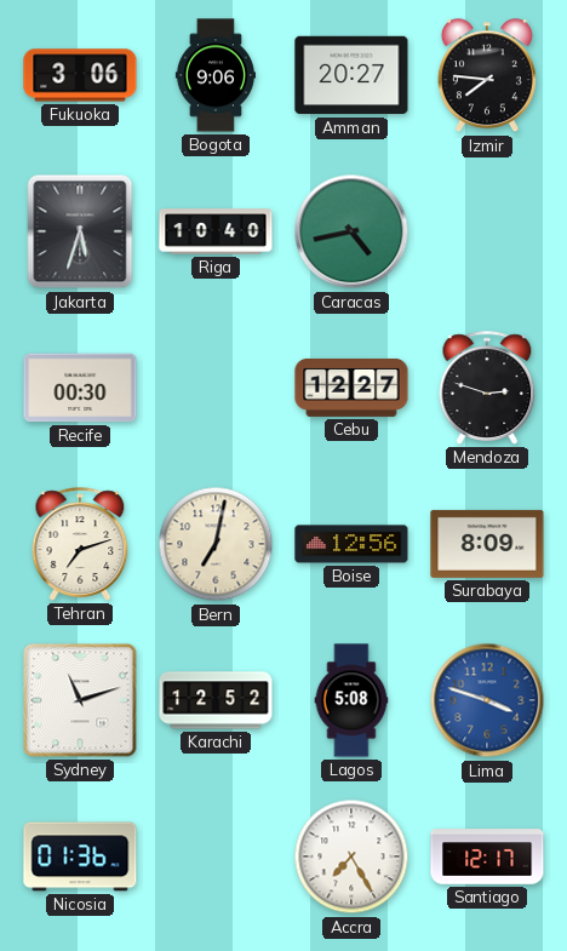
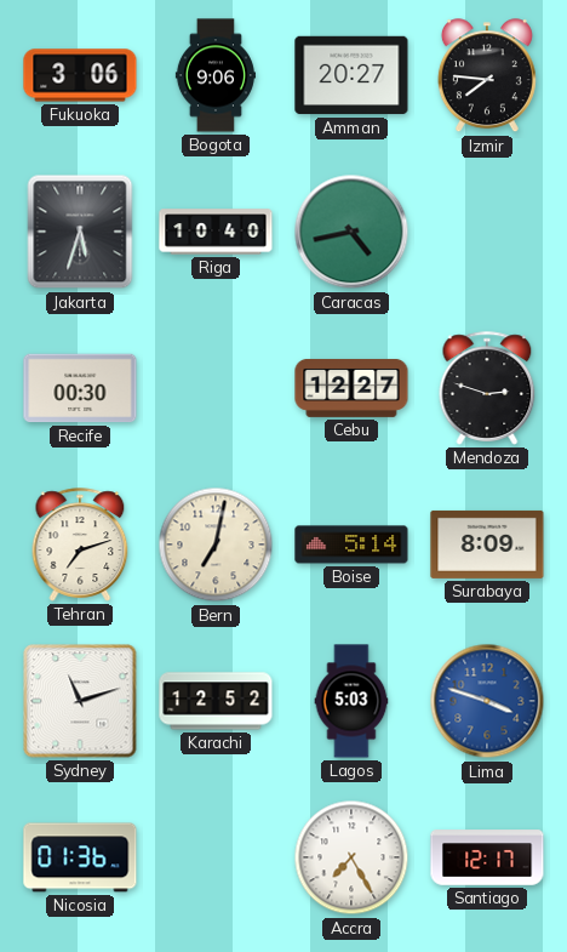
Boise: 12:56 -> 5:14 (351, 545)
Lagos: 5:08 -> 5:03 (351, 701)
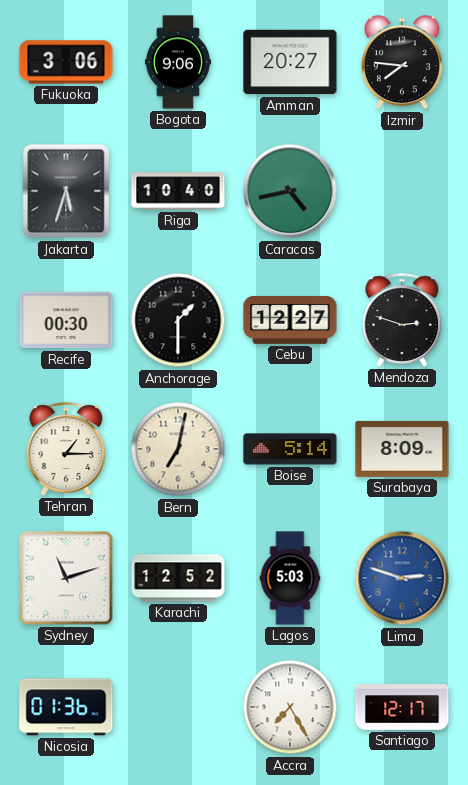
Anchorage: none -> 1:30 (178, 320)
Tehran: 7:12 -> 1:15 (66, 449)
Lima: 3:48 -> 2:48 (402, 578)
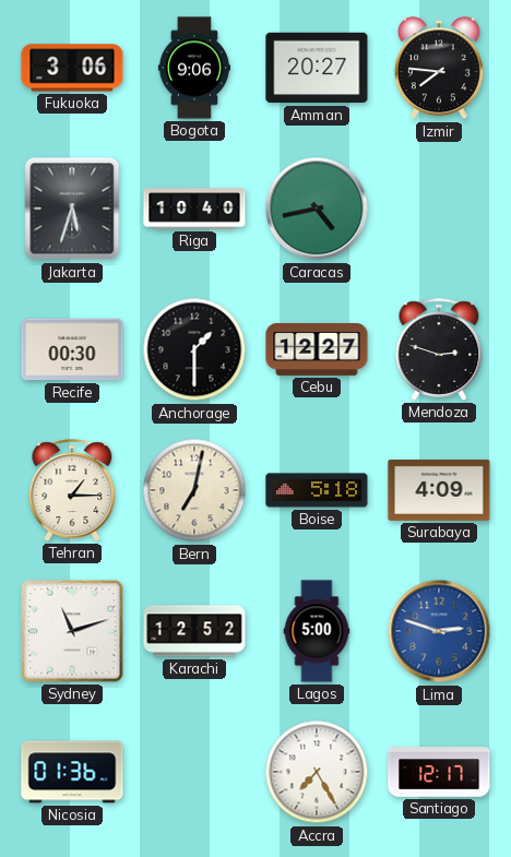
Boise: 5:14 -> 5:18 (317, 490)
Surabaya: 8:09 -> 4:09 (439, 490)
Lagos: 5:03 -> 5:00 (317, 631)
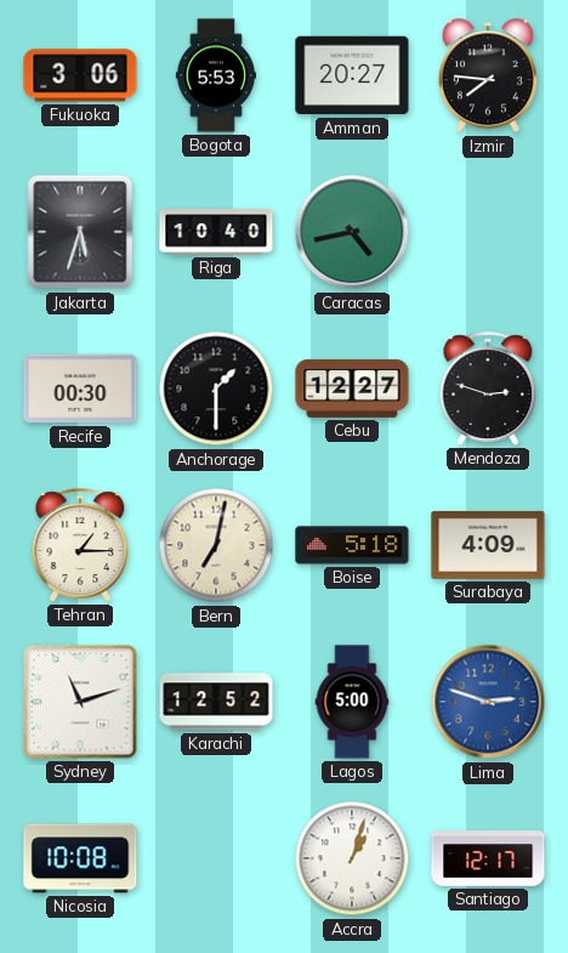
Bogota: 9:06 -> 5:53 (216, 75)
Nicosia: 01:36 -> 10:08 (80, 858)
Accra: 7:25 -> 1:03 (352, 858)
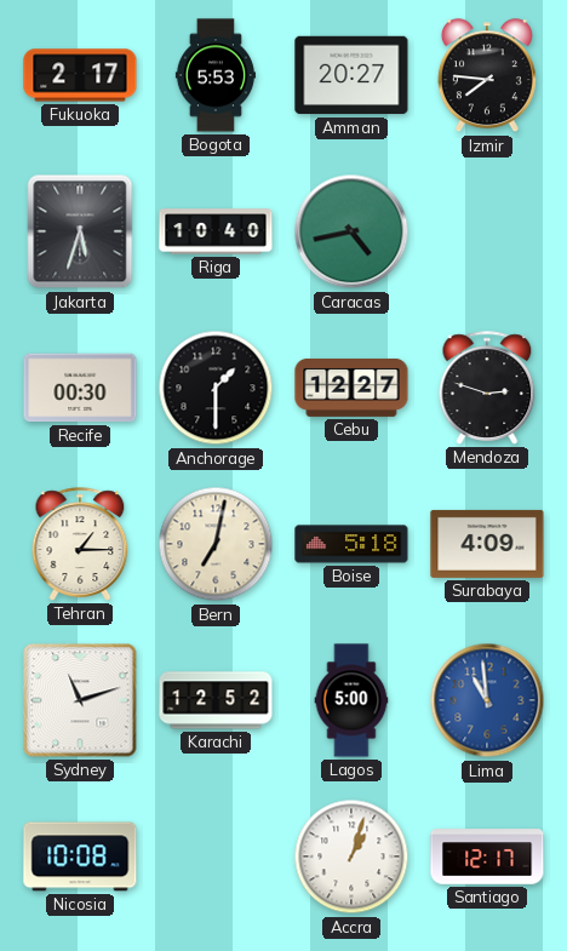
Fukuoka: 3:06 -> 2:17 (80, 75)
Lima: 2:48 -> 10:59 (487, 700)
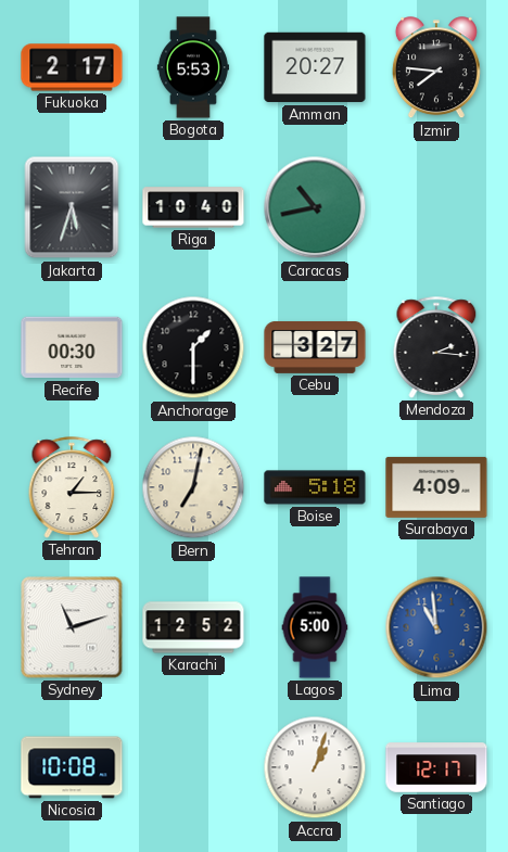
Caracas: 4:43 -> 10:43 (315, 207)
Cebu: 12:27 -> 3:27 (315, 347)
Mendoza: 2:48 -> 2:16 (436, 347)
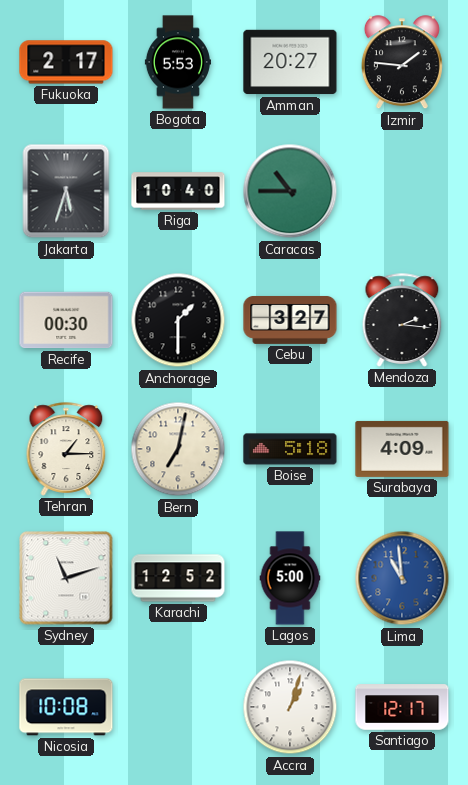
Izmir: 7:46 -> 1:46 (402, 63)
Caracas: 10:43 -> 10:45 (290, 191)
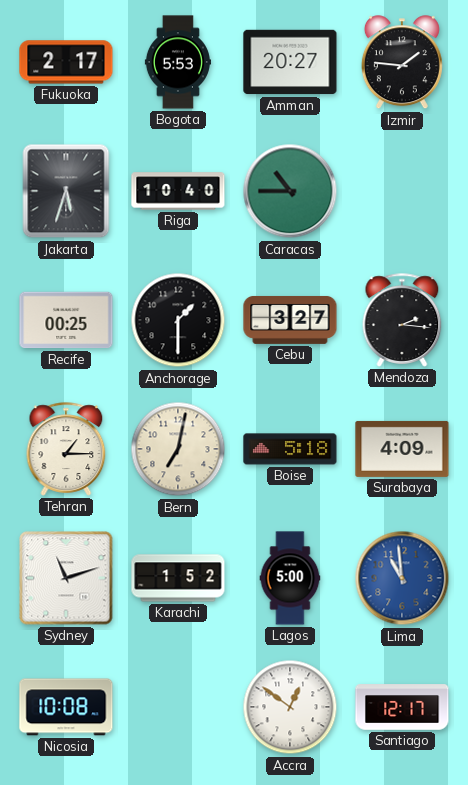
Recife: 00:30 -> 00:25 (66, 320)
Karachi: 12:52 -> 1:52 (178, 578)
Accra: 1:03 -> 12:51 (290, 707)
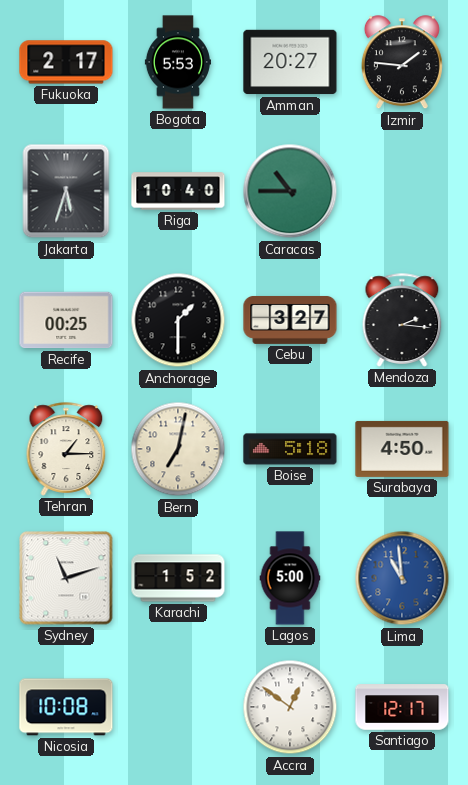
Surabaya: 4:09 -> 4:50 (402, 449)
